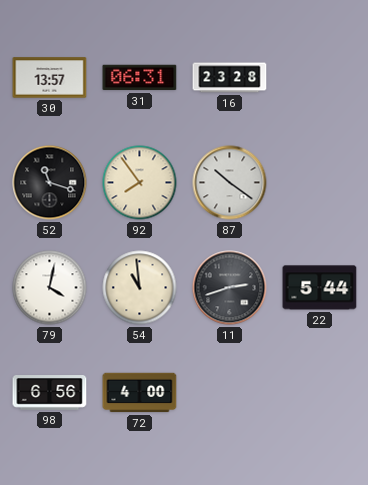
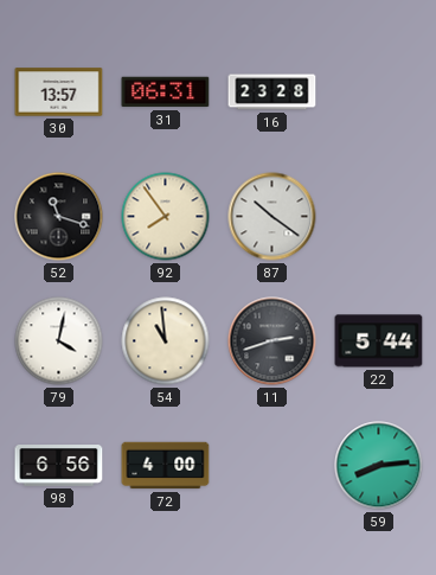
59: none -> 8:14 (379, 466)
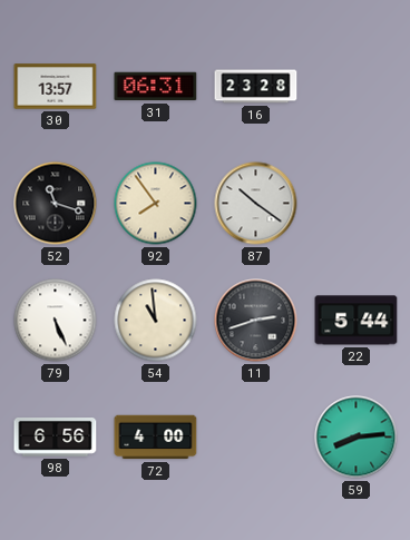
79: 4:02 -> 5:26 (56, 321)
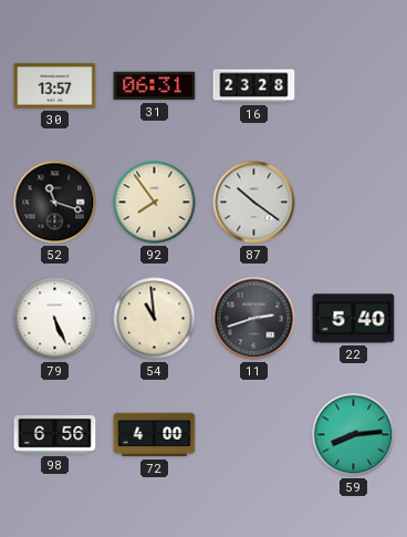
22: 5:44 -> 5:40 (354, 319)
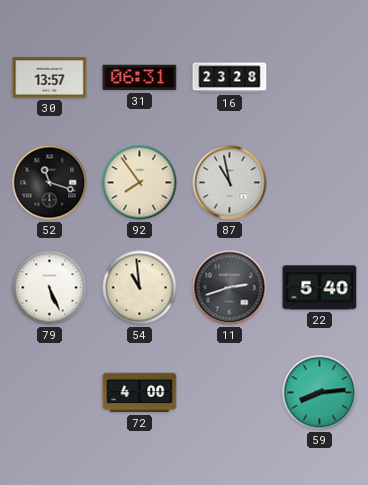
87: 10:21 -> 10:58 (230, 183)
98: 6:56 -> none (55, 435)
